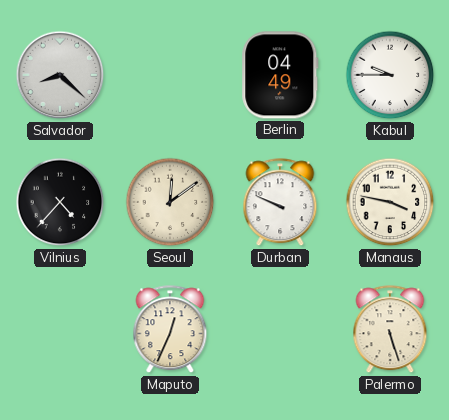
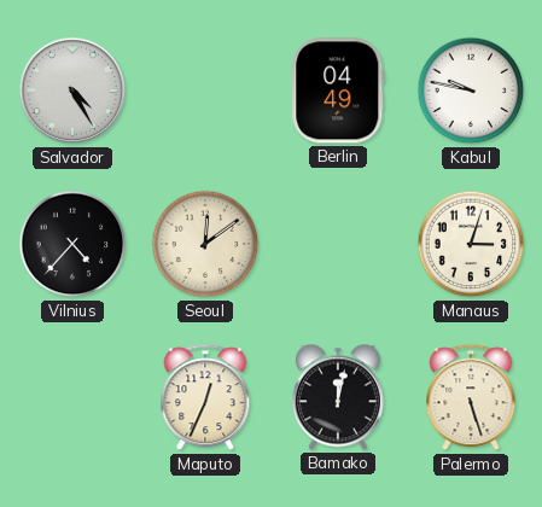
Salvador: 8:22 -> 4:25 (72, 91)
Kabul: 9:45 -> 9:47 (471, 91)
Durban: 9:49 -> none (280, 203)
Manaus: 3:47 -> 3:03 (471, 244)
Bamako: none -> 12:02 (338, 397)
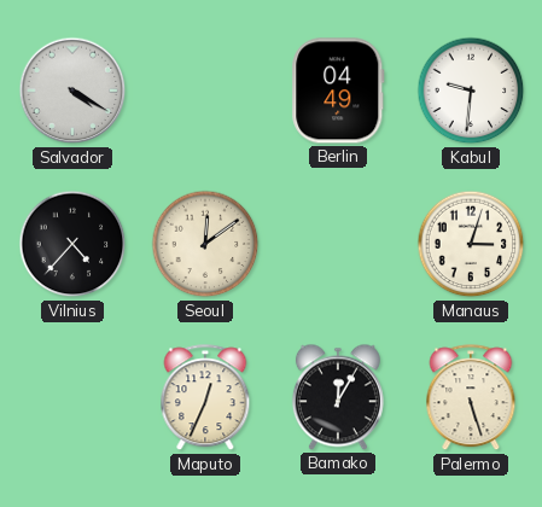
Salvador: 4:25 -> 4:20 (72, 91)
Kabul: 9:47 -> 9:31 (471, 91)
Bamako: 12:02 -> 12:05 (338, 397)
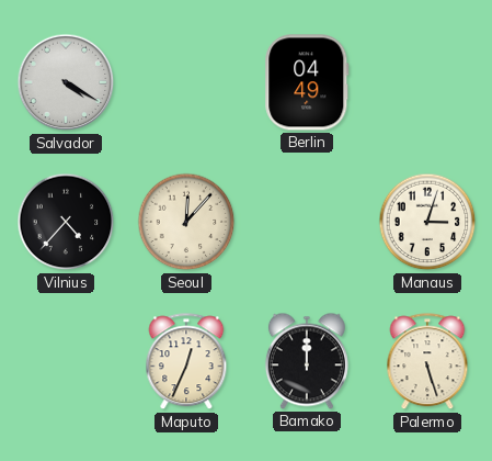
Kabul: 9:31 -> none (471, 91)
Seoul: 12:09 -> 12:07 (186, 222)
Bamako: 12:05 -> 12:00 (307, 361)
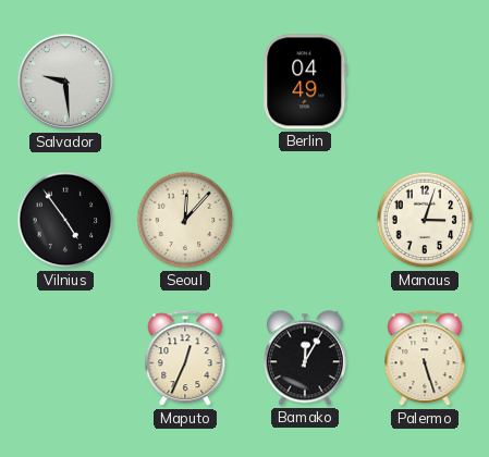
Salvador: 4:20 -> 9:29 (65, 82)
Vilnius: 4:37 -> 4:54 (65, 220)
Bamako: 12:00 -> 12:05 (305, 358)
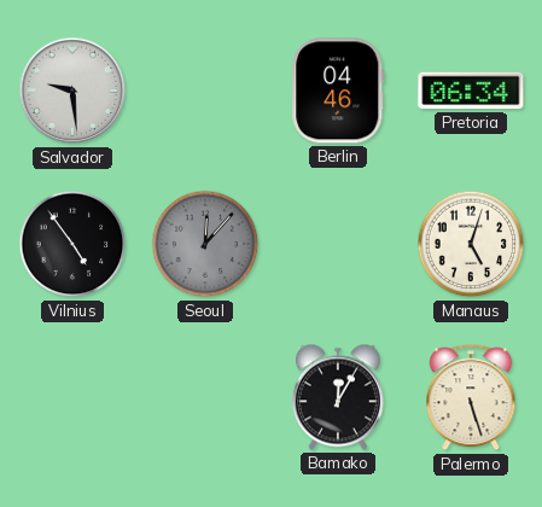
Berlin: 04:49 -> 04:46 (338, 91)
Pretoria: none -> 06:34 (471, 91)
Seoul dial: cream -> grey (205, 244)
Manaus: 3:03 -> 5:03 (471, 244)
Maputo: 12:34 -> none (185, 359)
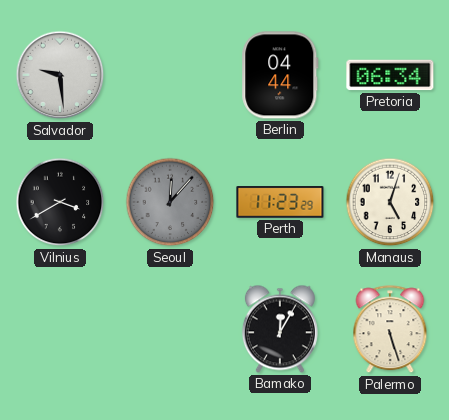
Berlin: 04:46 -> 04:44 (280, 75)
Vilnius: 4:54 -> 3:40 (60, 202)
Perth: none -> 11:23 (280, 202)
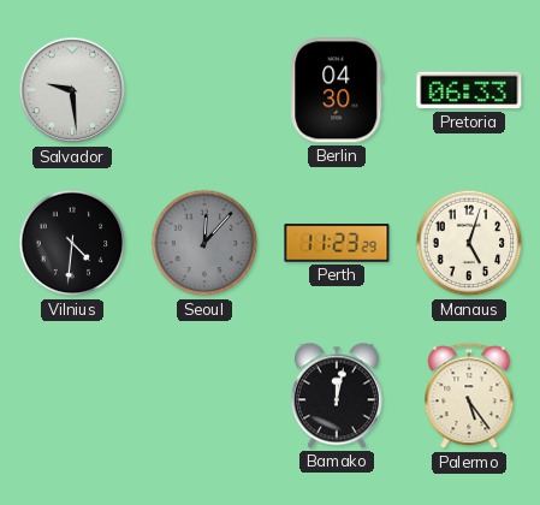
Berlin: 04:44 -> 04:30 (337, 90)
Pretoria: 06:34 -> 06:33 (469, 90)
Vilnius: 3:40 -> 4:31 (72, 243)
Bamako: 12:05 -> 12:02 (337, 396)
Palermo: 5:27 -> 5:24 (469, 397)
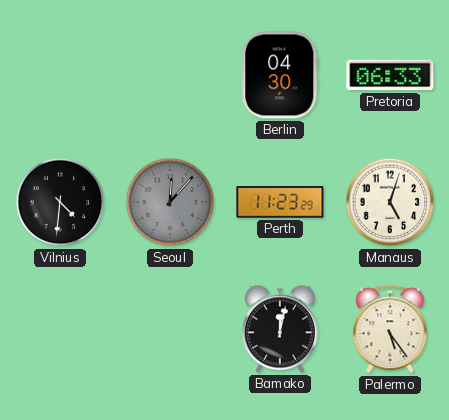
Salvador: 9:29 -> none (72, 90)
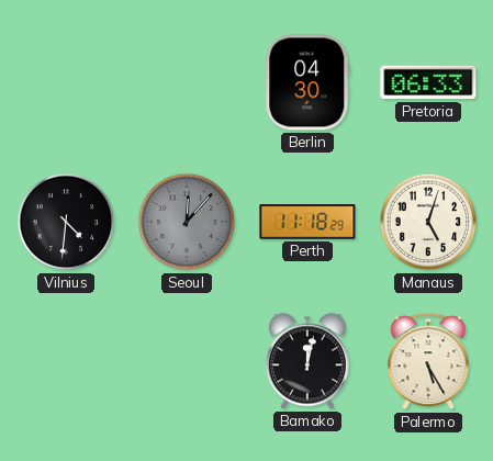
Perth: 11:23 -> 11:18 (307, 222)
Palermo: 5:24 -> 5:25 (428, 362)
